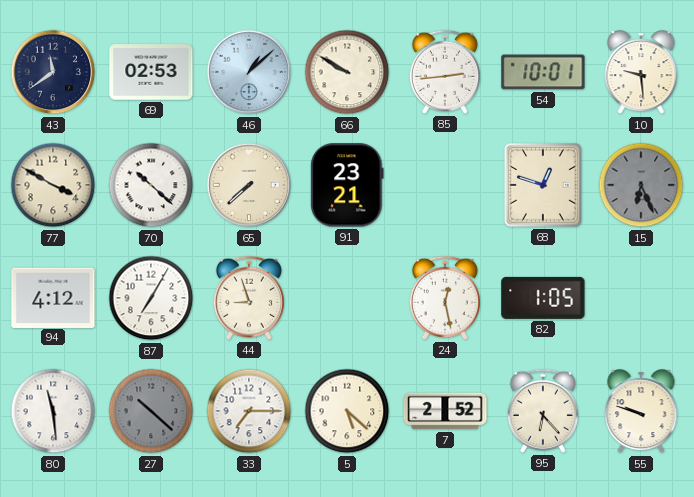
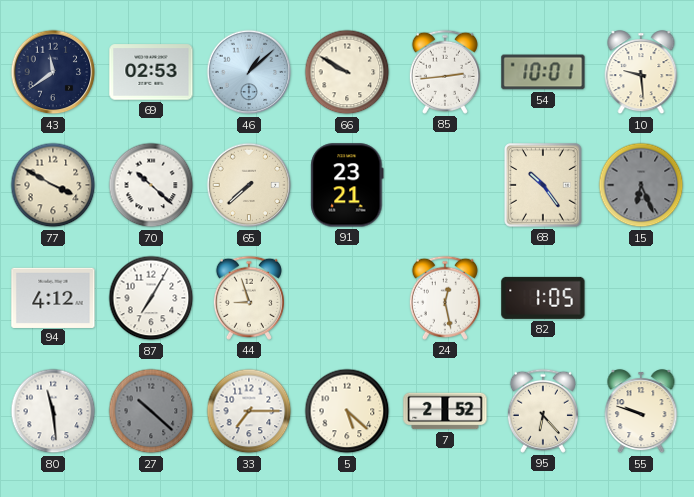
68: 12:48 -> 10:24 (543, 185)
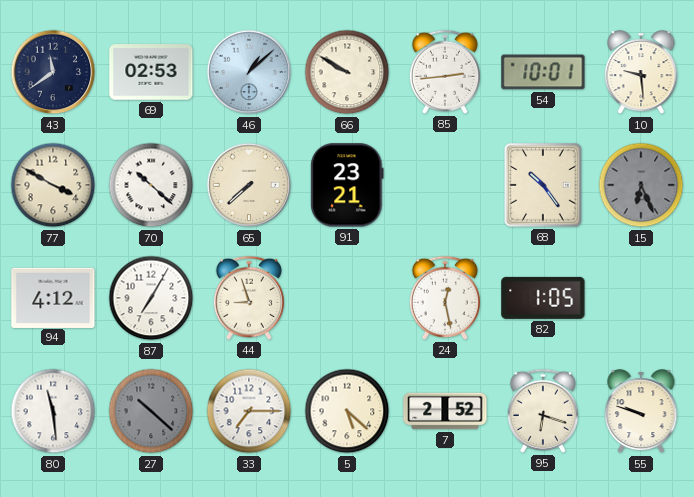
95: 6:23 -> 6:18 (543, 411)
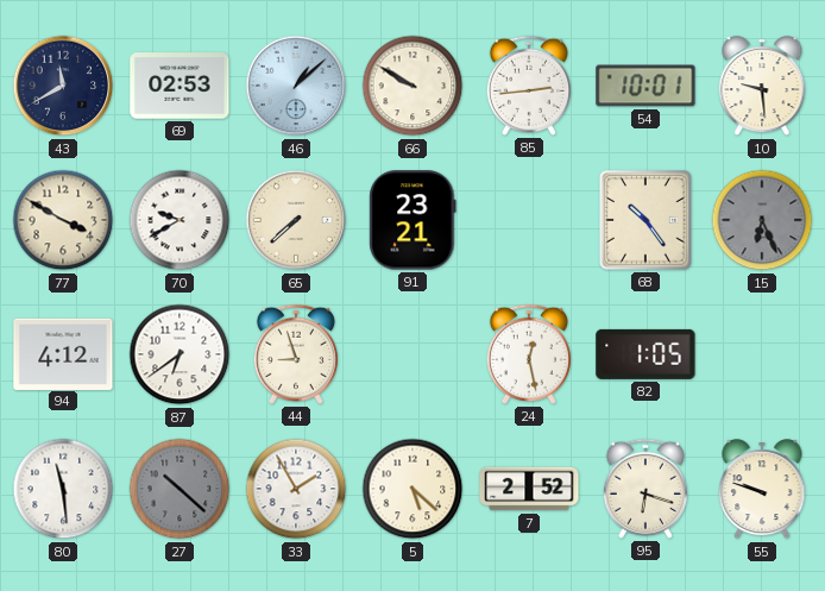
43: 11:39 -> 11:40 (63, 86)
70: 10:22 -> 9:40 (180, 220)
87: 7:05 -> 6:39 (180, 354)
33: 7:15 -> 1:55 (296, 489)
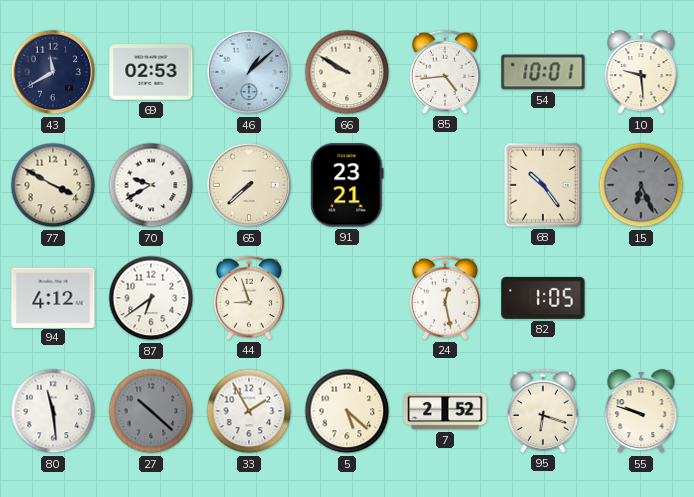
85: 2:44 -> 4:44 (445, 72)
